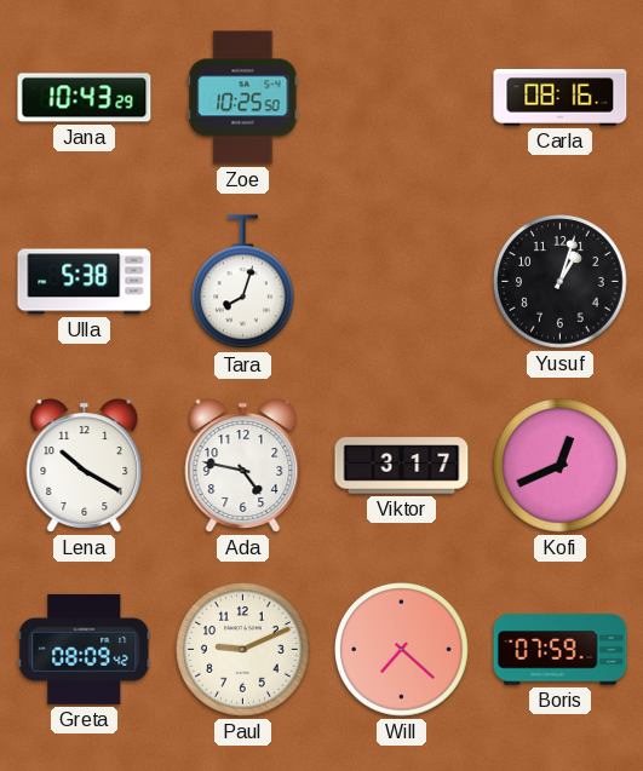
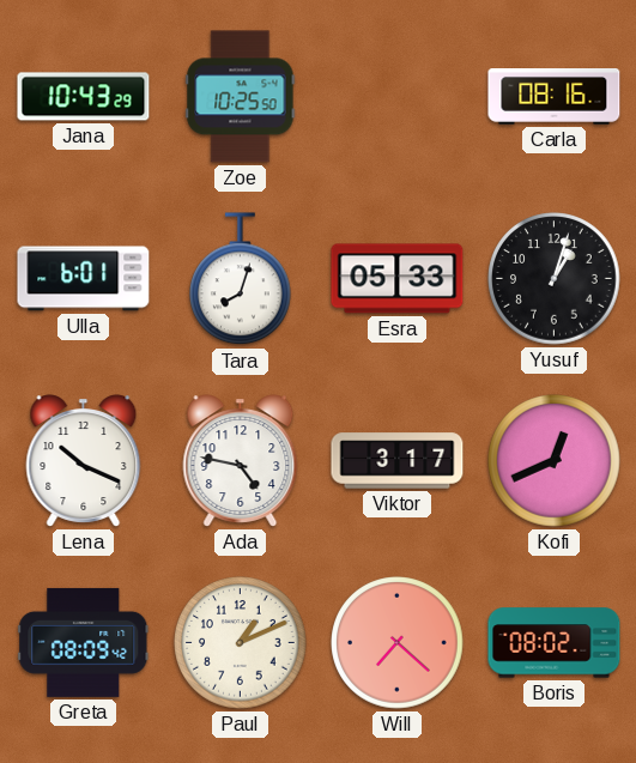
Ulla: 5:38 -> 6:01 (84, 279)
Esra: none -> 05:33 (398, 279)
Lena: 10:20 -> 10:19 (84, 461)
Paul: 9:11 -> 1:11 (241, 643)
Boris: 07:59 -> 08:02 (555, 643)
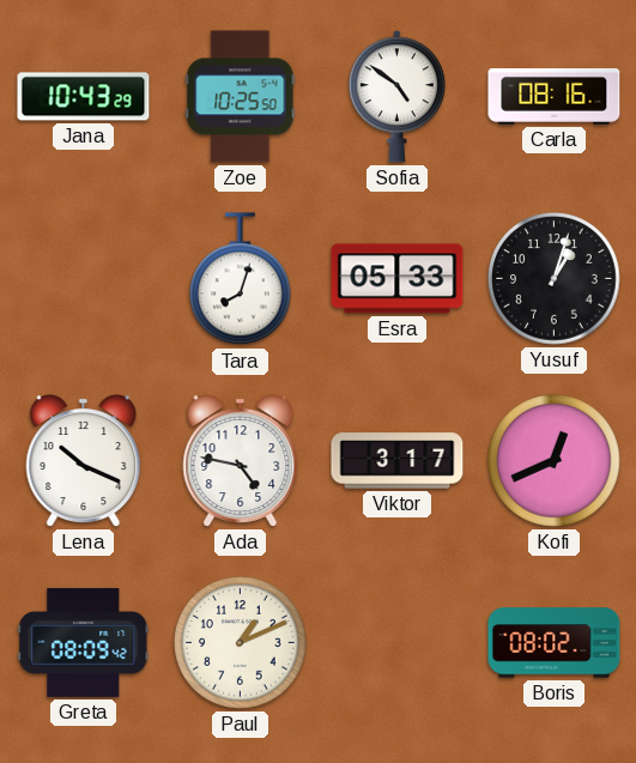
Sofia: none -> 4:51 (396, 97)
Ulla: 6:01 -> none (84, 279)
Will: 7:22 -> none (398, 643)
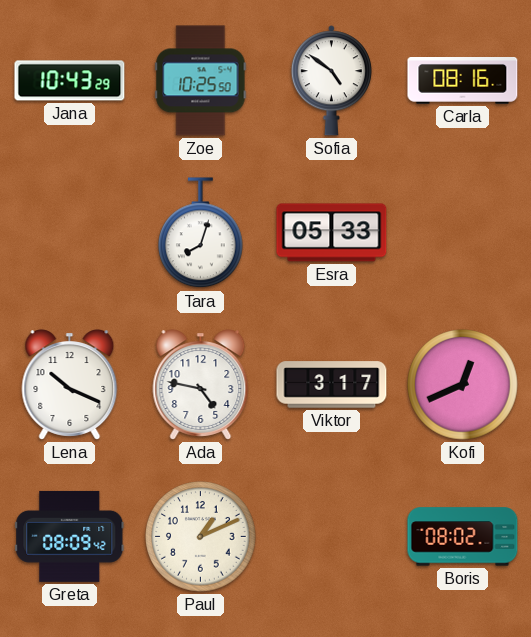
Yusuf: 1:03 -> none (555, 279)
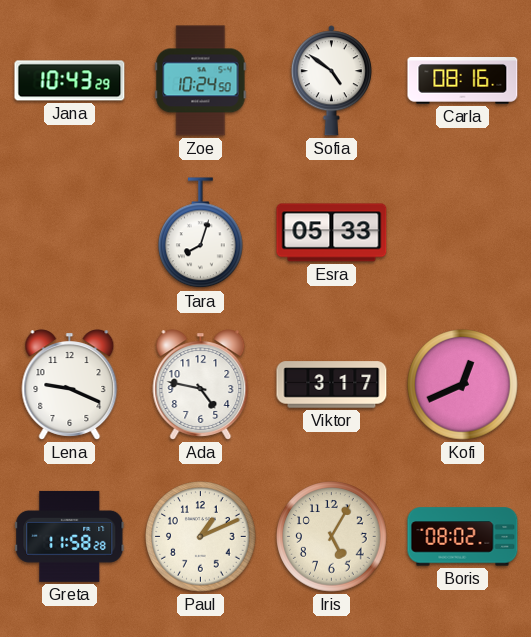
Zoe: 10:25 -> 10:24 (201, 81)
Lena: 10:19 -> 9:19 (70, 385)
Greta: 08:09 -> 11:58 (70, 536)
Iris: none -> 5:05 (332, 537)
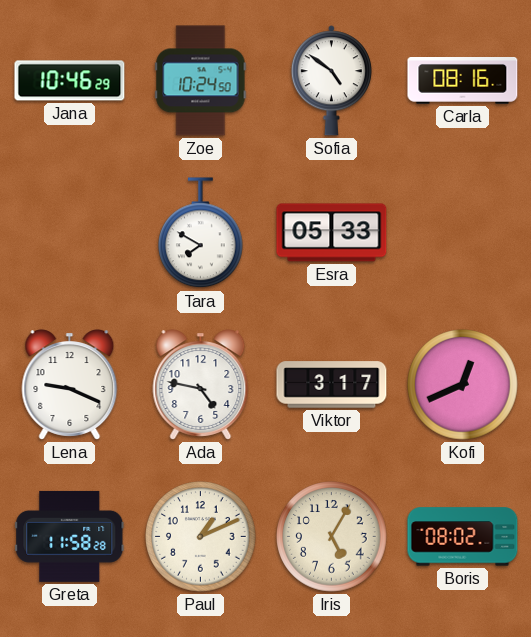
Jana: 10:43 -> 10:46 (70, 81)
Tara: 8:03 -> 7:50 (201, 233)
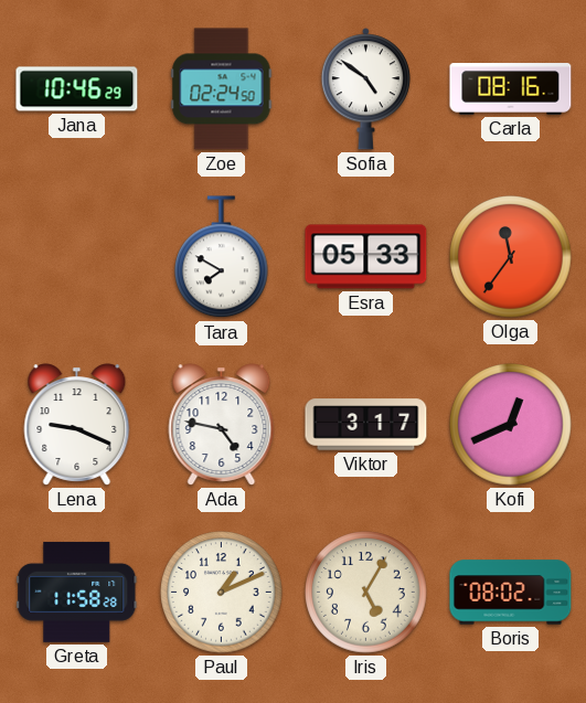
Zoe: 10:24 -> 02:24 (222, 89)
Olga: none -> 11:36 (511, 257)
